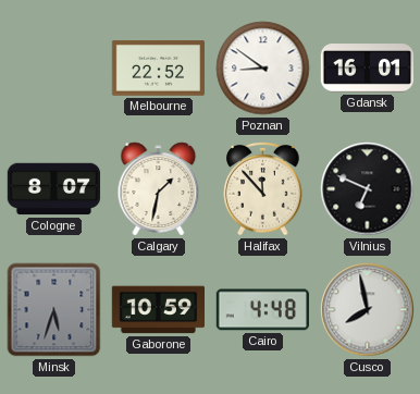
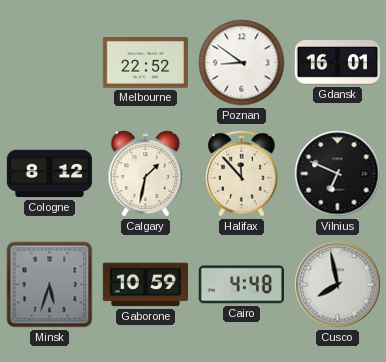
Cologne: 8:07 -> 8:12 (50, 174)
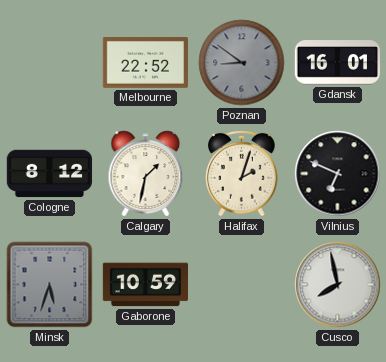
Poznan dial: white -> grey (242, 63)
Halifax: 11:53 -> 2:03 (242, 173)
Cairo: 4:48 -> none (241, 285)
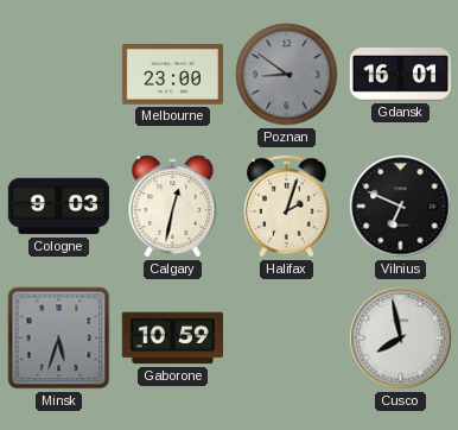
Melbourne: 22:52 -> 23:00 (172, 75)
Cologne: 8:12 -> 9:03 (59, 207)
Calgary: 1:32 -> 12:32 (173, 207)
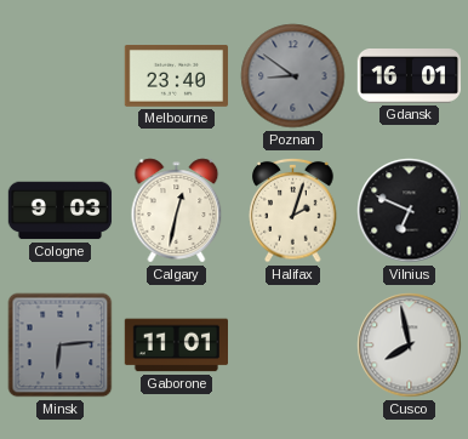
Melbourne: 23:00 -> 23:40 (176, 76)
Minsk: 5:33 -> 6:14 (61, 346)
Gaborone: 10:59 -> 11:01 (176, 346)
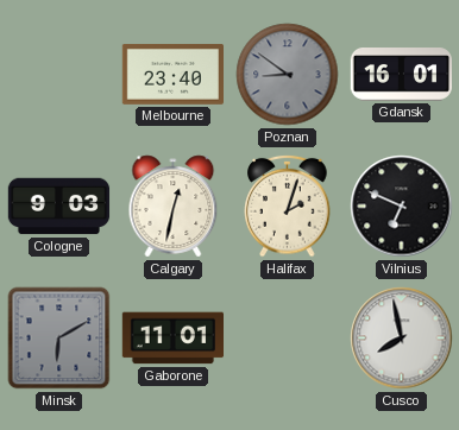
Minsk: 6:14 -> 6:10 (59, 339)
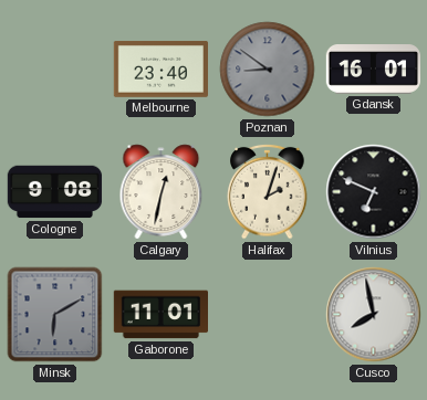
Cologne: 9:03 -> 9:08 (55, 192)
